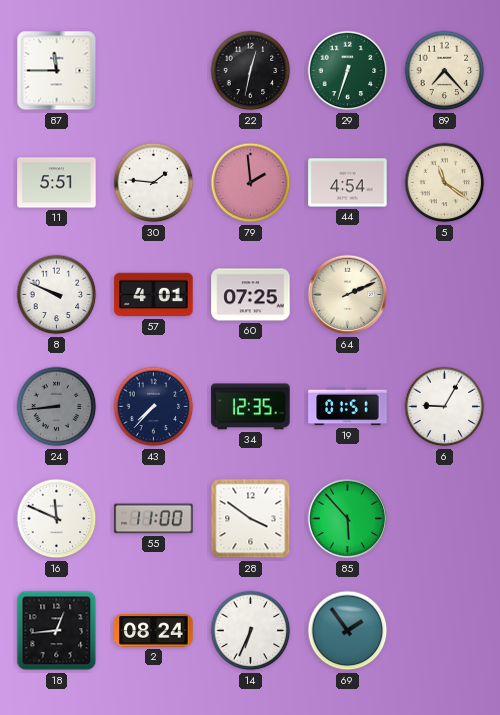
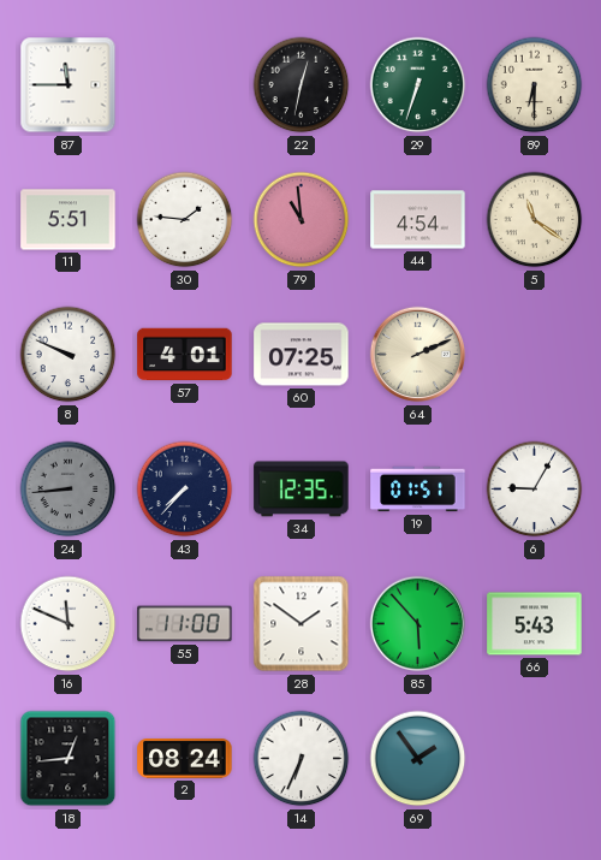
89: 7:23 -> 6:30 (535, 85)
79: 1:59 -> 10:59 (302, 220)
28: 3:51 -> 1:51 (302, 624)
66: none -> 5:43 (535, 624)
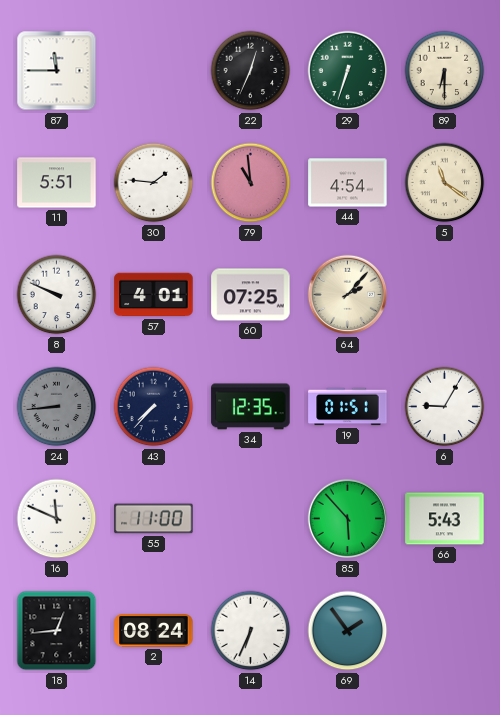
22: 12:32 -> 12:34 (251, 71)
64: 2:11 -> 2:07 (348, 295)
28: 1:51 -> none (302, 624)
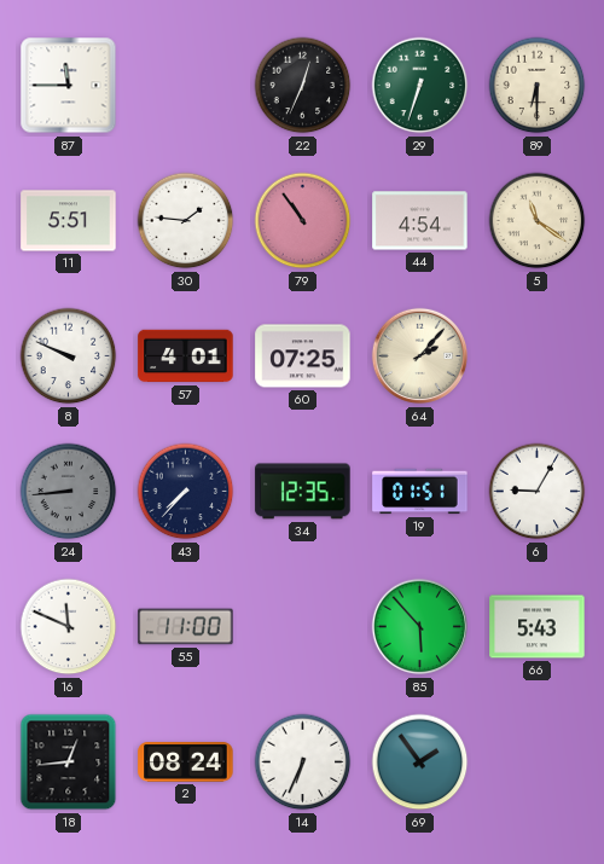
79: 10:59 -> 10:54 (303, 221)
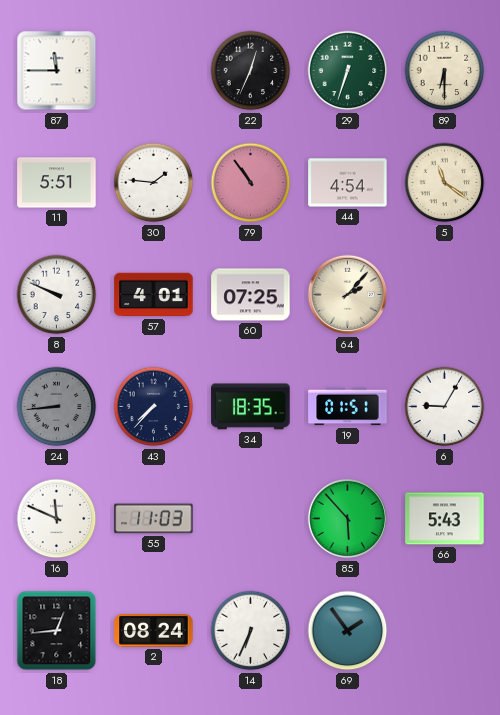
34: 12:35 -> 18:35 (251, 407)
55: 11:00 -> 11:03 (154, 519)
